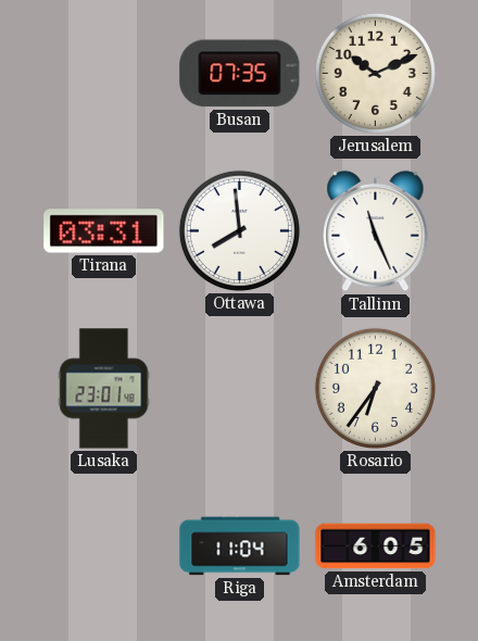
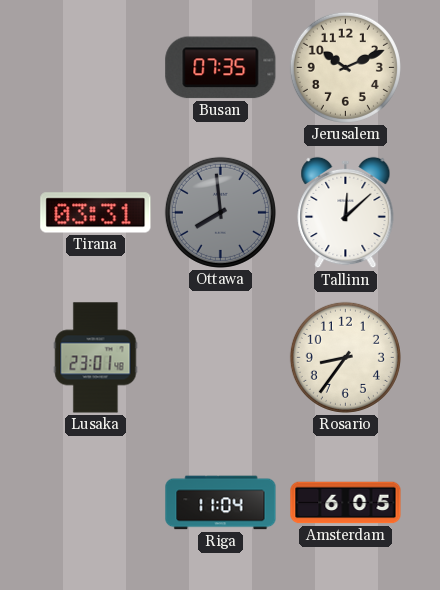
Ottawa dial: white -> grey (220, 212)
Tallinn: 11:26 -> 12:08 (346, 213)
Rosario: 6:36 -> 8:36 (345, 357)
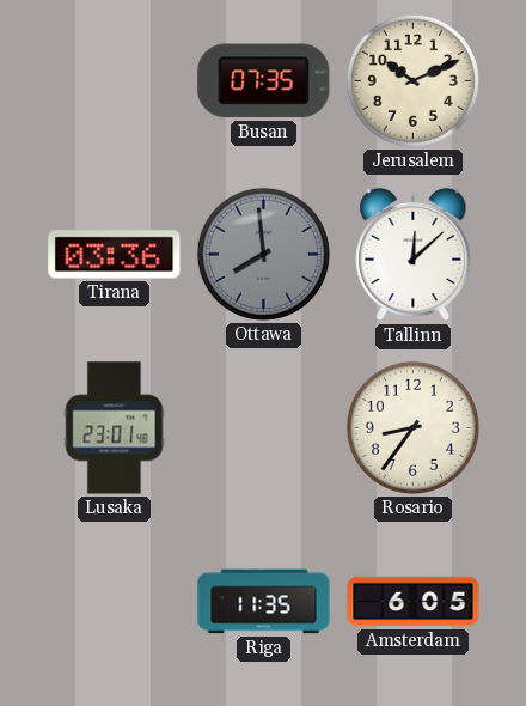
Tirana: 03:31 -> 03:36 (115, 255)
Riga: 11:04 -> 11:35 (264, 602)
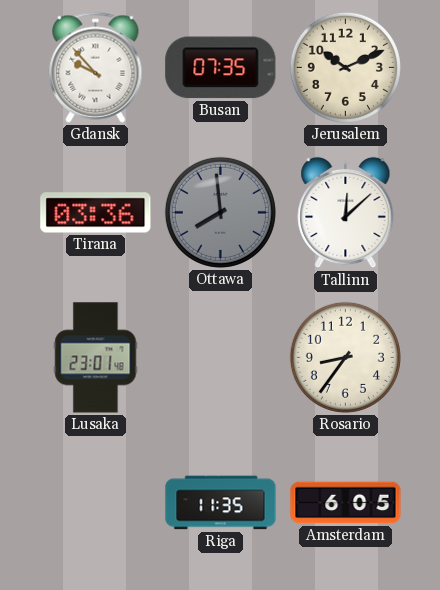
Gdansk: none -> 9:53 (96, 67)
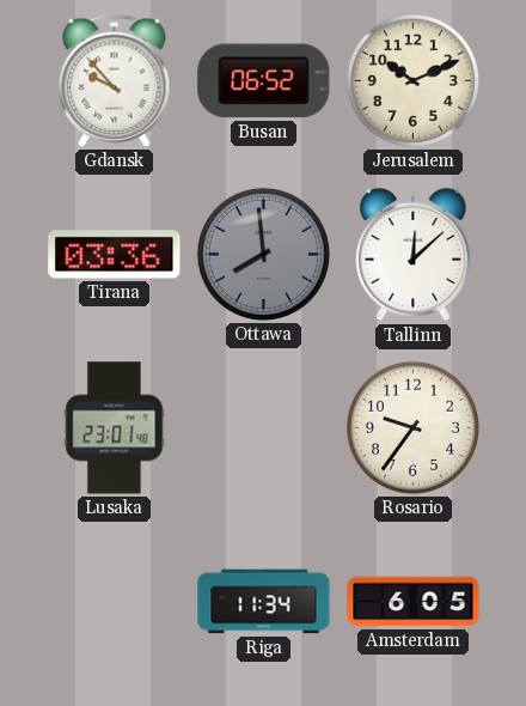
Busan: 07:35 -> 06:52 (264, 81)
Rosario: 8:36 -> 9:36 (412, 427)
Riga: 11:35 -> 11:34 (264, 602)
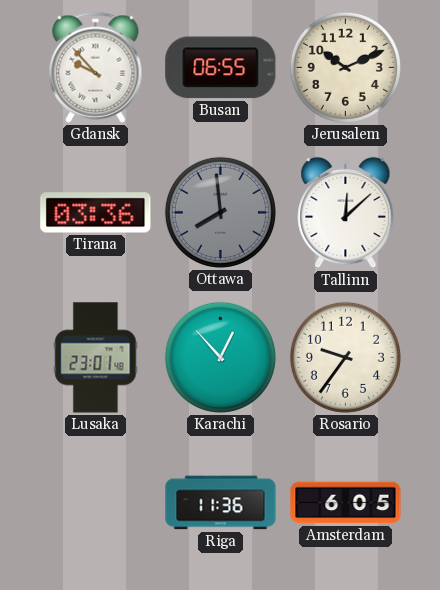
Busan: 06:52 -> 06:55 (221, 68)
Karachi: none -> 12:53 (220, 357)
Riga: 11:34 -> 11:36 (221, 503)
